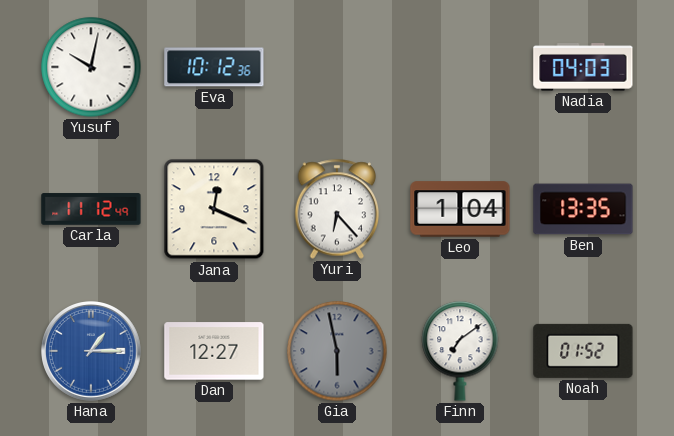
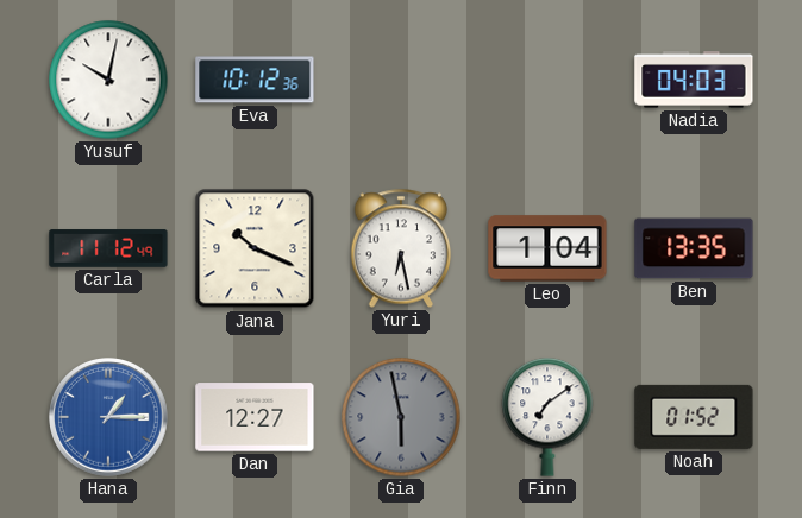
Jana: 12:19 -> 10:19 (255, 248)
Yuri: 6:23 -> 6:28 (401, 248)
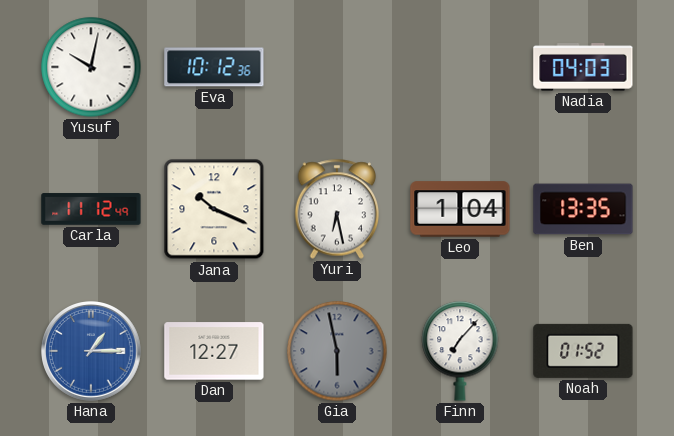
Finn: 7:09 -> 7:07 (460, 351)
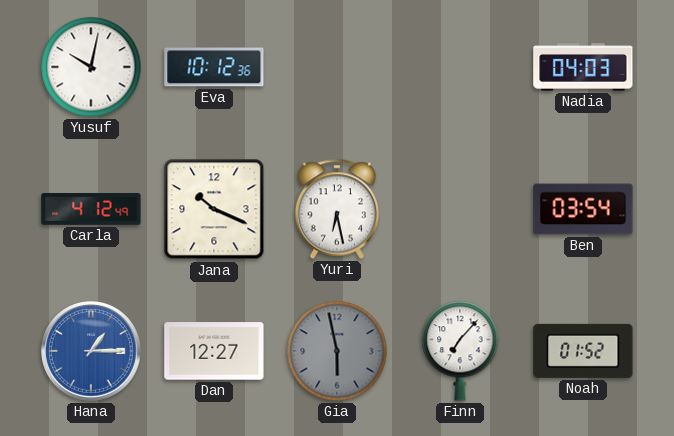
Carla: 11:12 -> 4:12 (91, 209)
Leo: 1:04 -> none (460, 209)
Ben: 13:35 -> 03:54 (583, 209)
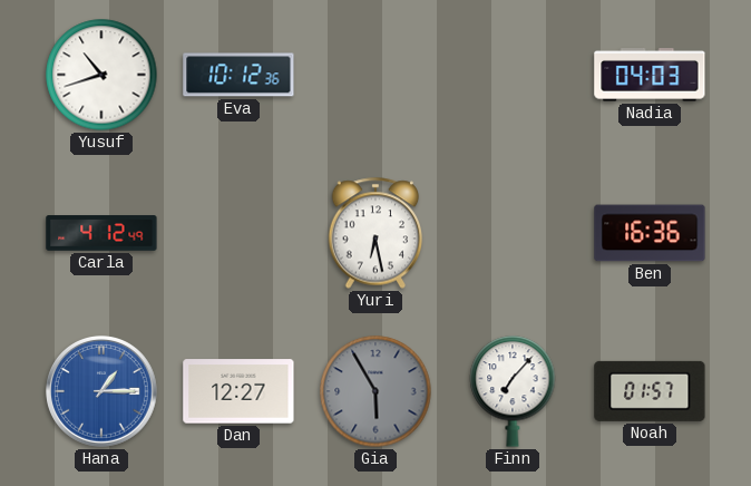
Yusuf: 10:02 -> 10:42 (101, 75)
Jana: 10:19 -> none (214, 209)
Ben: 03:54 -> 16:36 (650, 233)
Gia: 5:58 -> 5:55 (375, 391)
Noah: 01:52 -> 01:57 (650, 391)
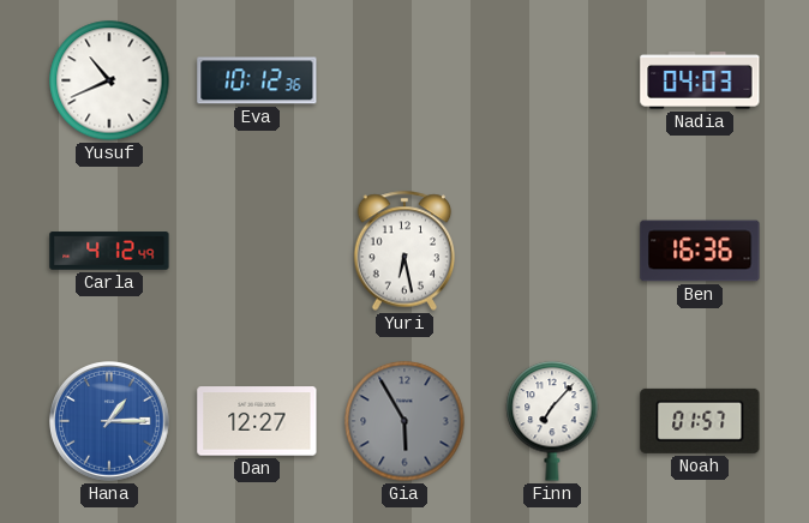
Yusuf: 10:42 -> 10:41 (109, 80)
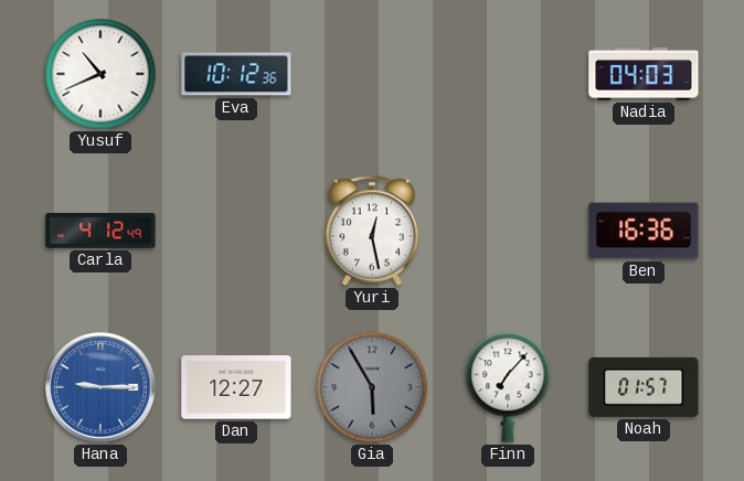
Yuri: 6:28 -> 12:28 (372, 231)
Hana: 1:15 -> 9:15 (100, 387)
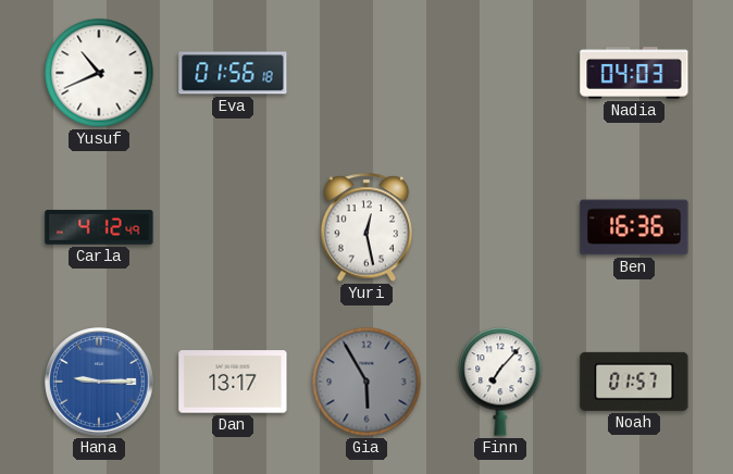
Eva: 10:12 -> 01:56 (233, 73)
Dan: 12:27 -> 13:17 (233, 382)
